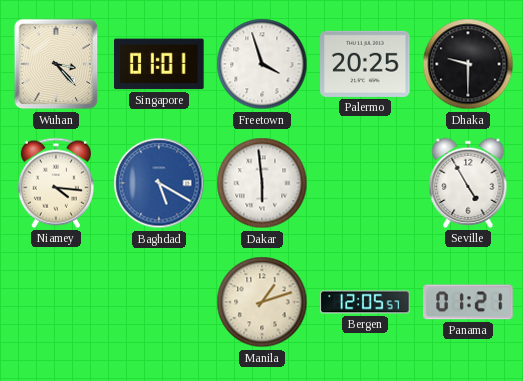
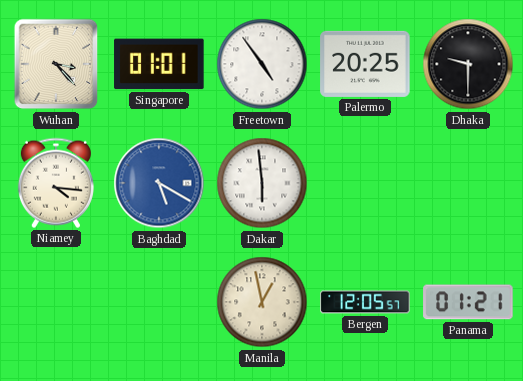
Freetown: 3:57 -> 4:54 (262, 64)
Seville: 4:55 -> none (468, 183)
Manila: 1:12 -> 12:58 (262, 302)
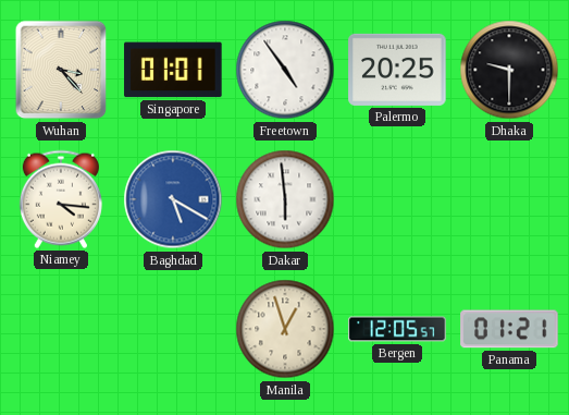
Manila: 12:58 -> 12:57 (285, 329)
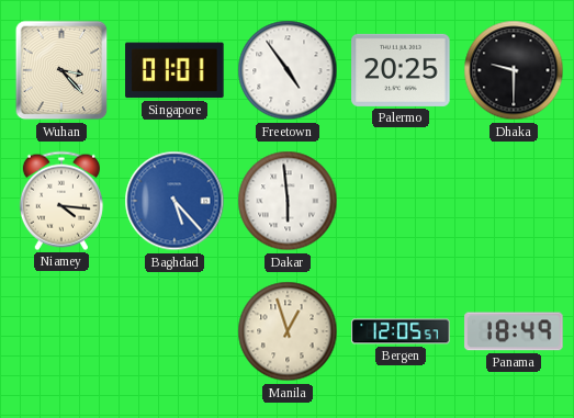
Baghdad: 5:20 -> 5:23 (175, 201)
Panama: 01:21 -> 18:49 (514, 331)
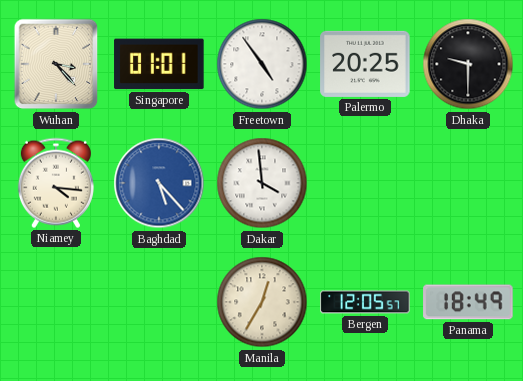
Dakar: 5:59 -> 3:59 (262, 183)
Manila: 12:57 -> 12:35 (262, 302)
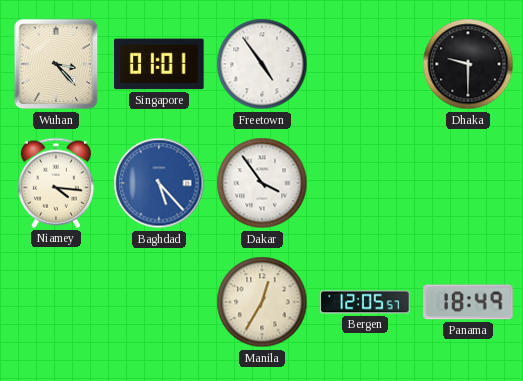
Palermo: 20:25 -> none (365, 64)
Dakar: 3:59 -> 3:54 (262, 183)
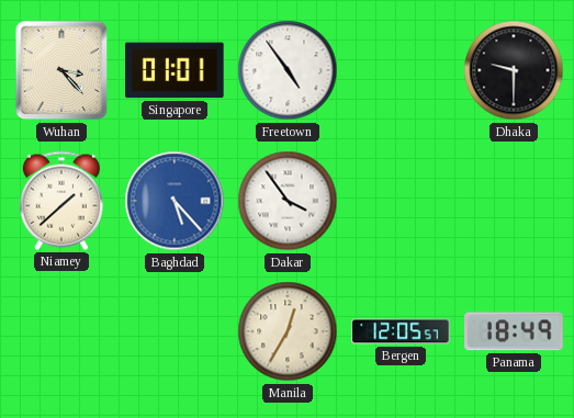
Niamey: 4:16 -> 1:38 (61, 201)
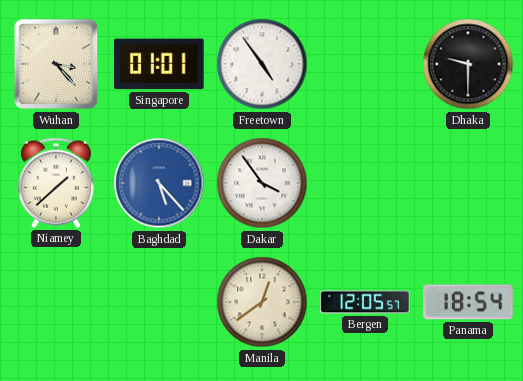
Manila: 12:35 -> 12:39 (262, 302)
Panama: 18:49 -> 18:54 (468, 302)
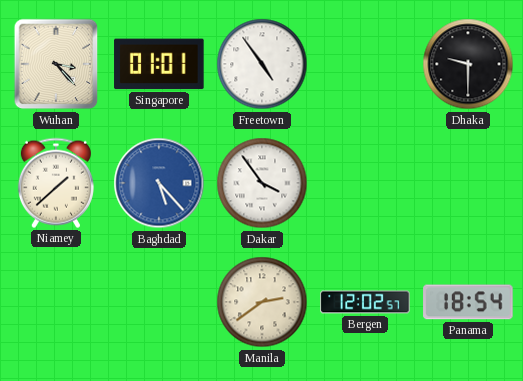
Manila: 12:39 -> 2:39 (262, 302)
Bergen: 12:05 -> 12:02 (365, 302)
